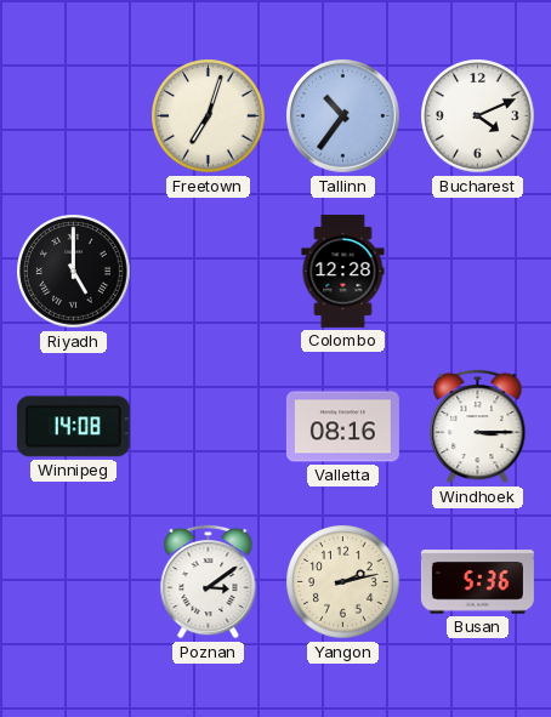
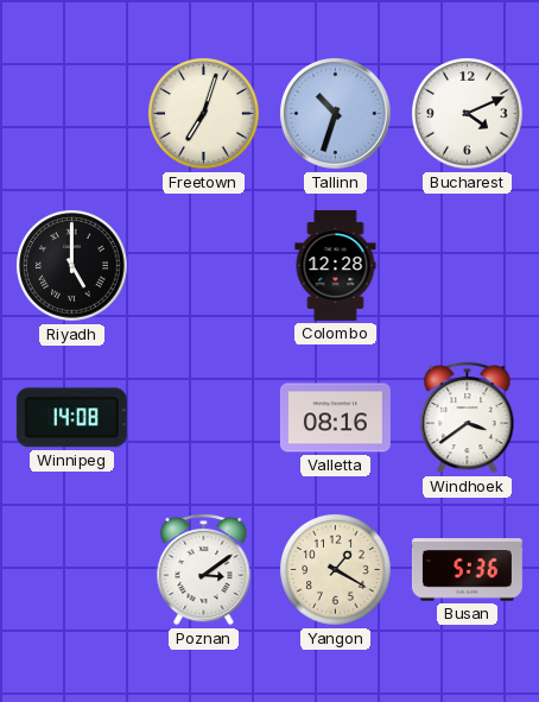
Tallinn: 10:36 -> 10:33 (336, 114)
Windhoek: 3:15 -> 3:39 (468, 417)
Yangon: 2:13 -> 1:20 (336, 570)
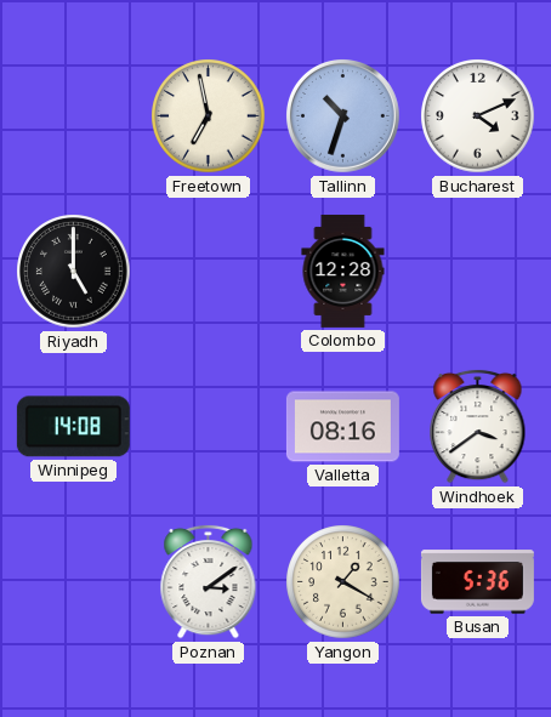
Freetown: 7:03 -> 6:58 (209, 116)
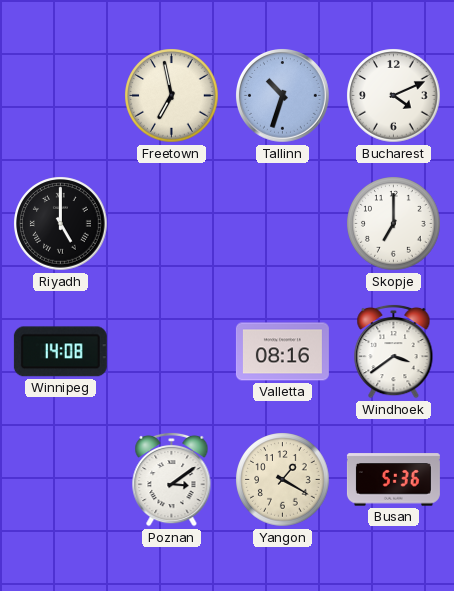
Colombo: 12:28 -> none (343, 271)
Skopje: none -> 7:00 (394, 224)
